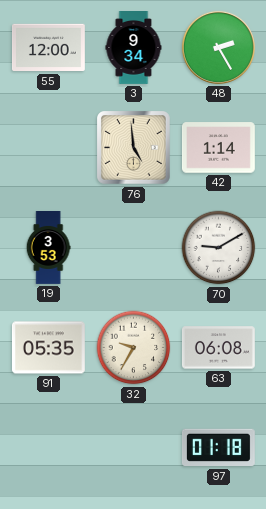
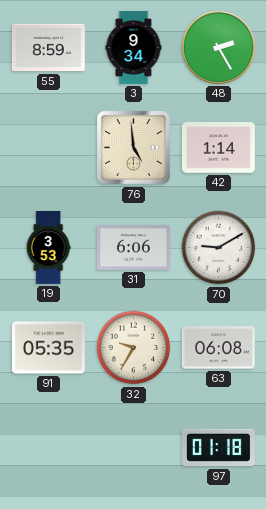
55: 12:00 -> 8:59 (48, 48)
31: none -> 6:06 (133, 248)
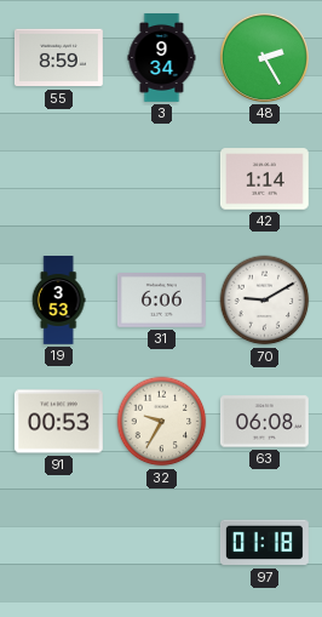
76: 4:59 -> none (134, 148)
91: 05:35 -> 00:53 (58, 422)
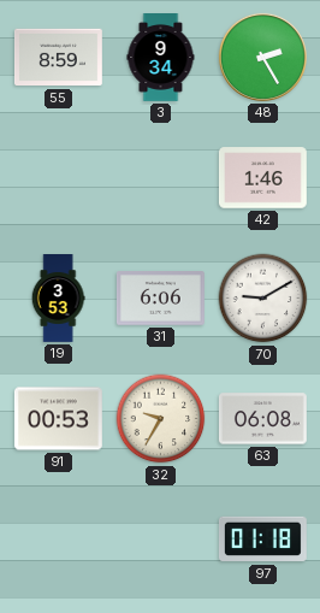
42: 1:14 -> 1:46 (262, 178)
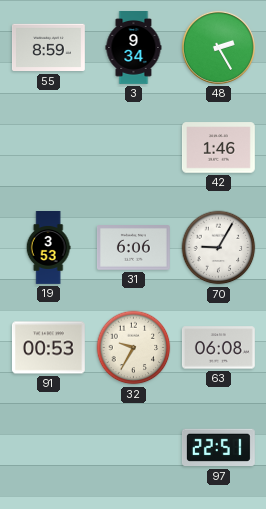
70: 9:10 -> 9:05 (219, 248)
97: 01:18 -> 22:51 (218, 448)
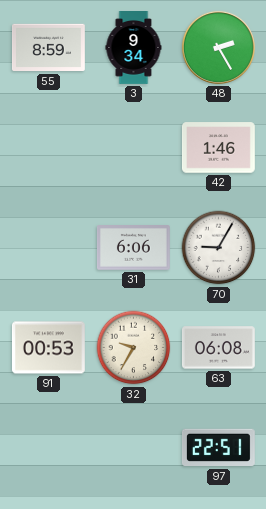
19: 3:53 -> none (48, 248)
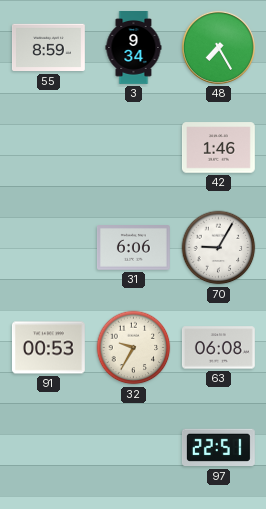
48: 2:25 -> 7:25 (218, 47)
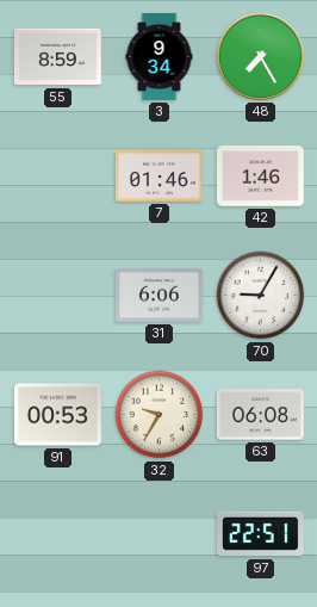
7: none -> 01:46 (158, 176)
